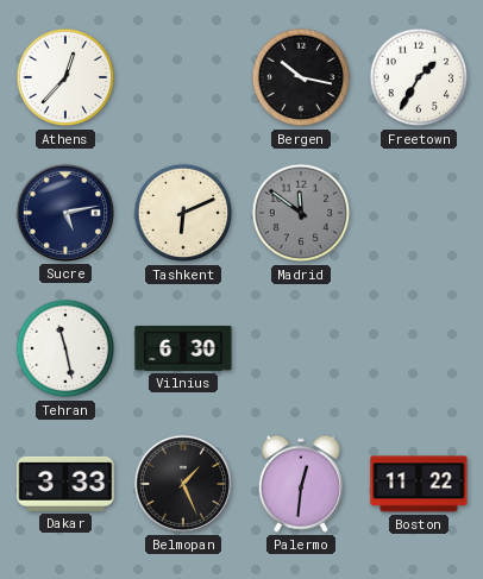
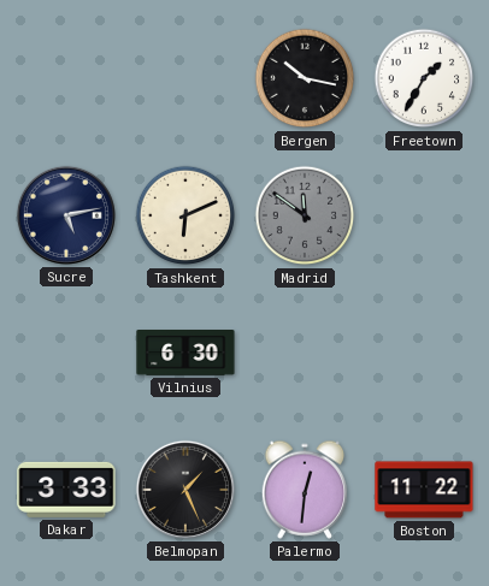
Athens: 12:37 -> none (65, 77)
Tehran: 11:28 -> none (65, 348)
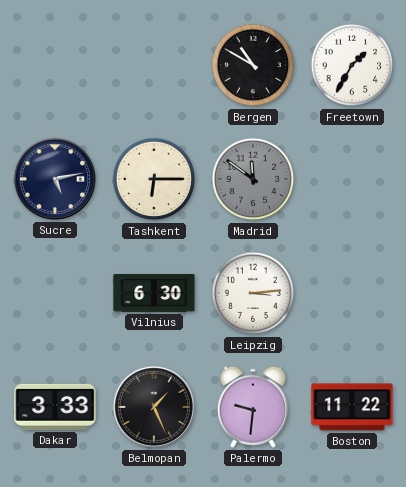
Bergen: 10:17 -> 10:50 (253, 65)
Tashkent: 6:11 -> 6:15 (154, 179)
Leipzig: none -> 3:14 (253, 293)
Palermo: 12:31 -> 9:31 (252, 407)
